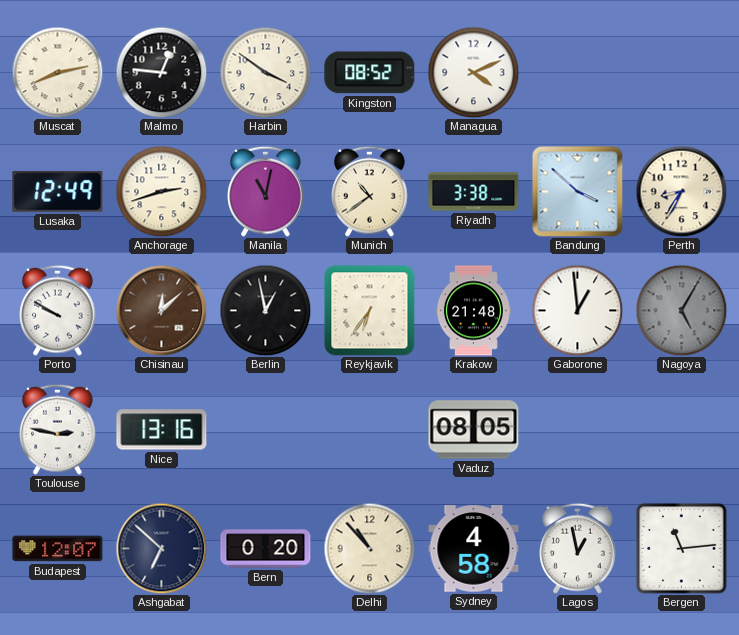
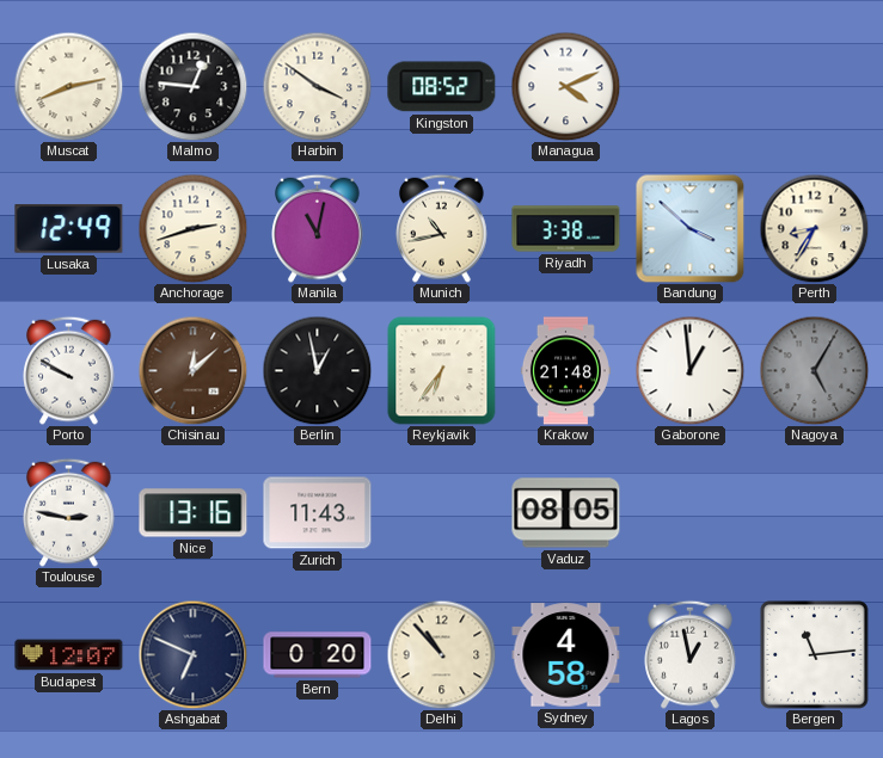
Munich: 10:39 -> 10:43 (442, 228)
Zurich: none -> 11:43 (318, 513)
Ashgabat: 6:52 -> 6:49 (192, 654)
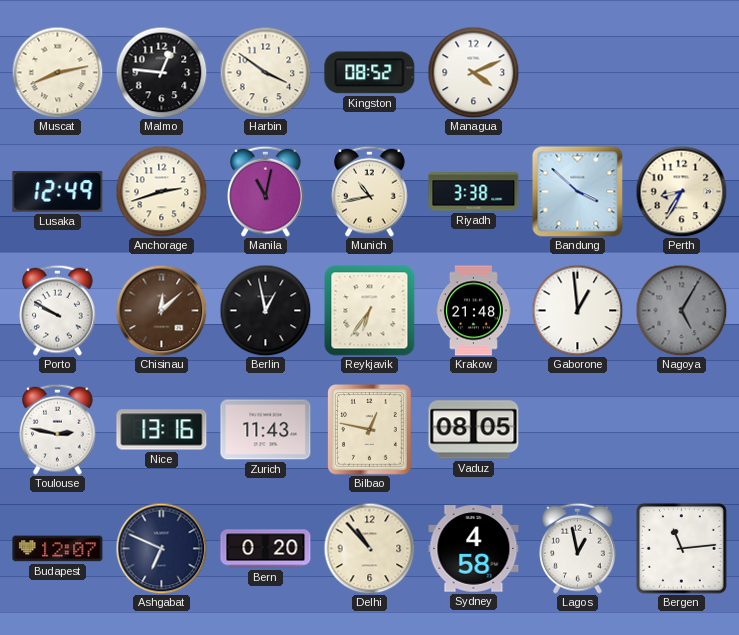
Bilbao: none -> 12:47 (370, 430)
